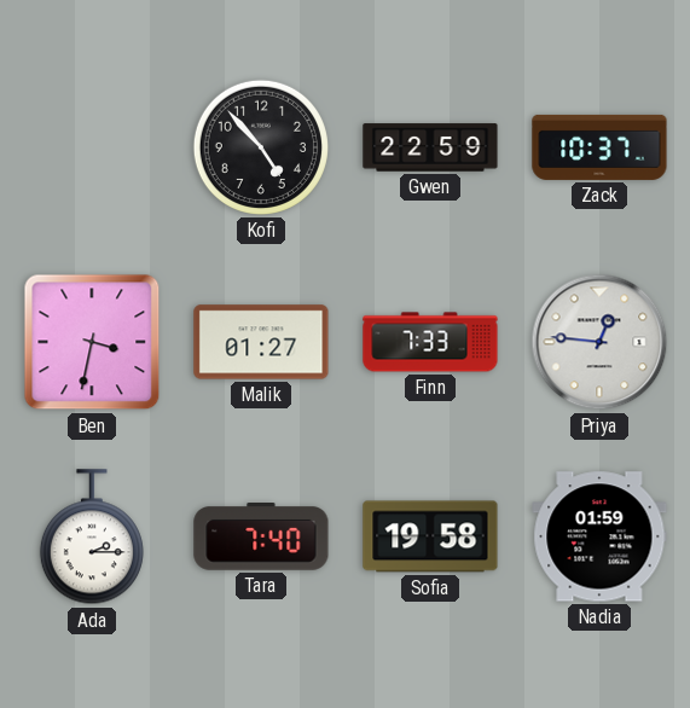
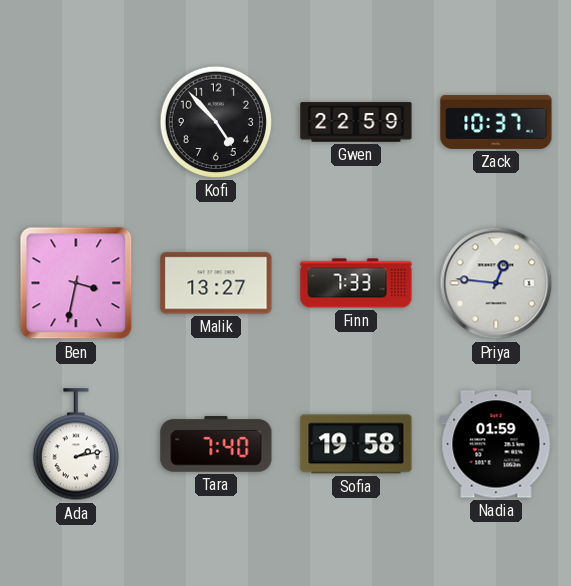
Malik: 01:27 -> 13:27 (216, 283)
Ada: 2:15 -> 2:13 (76, 445)
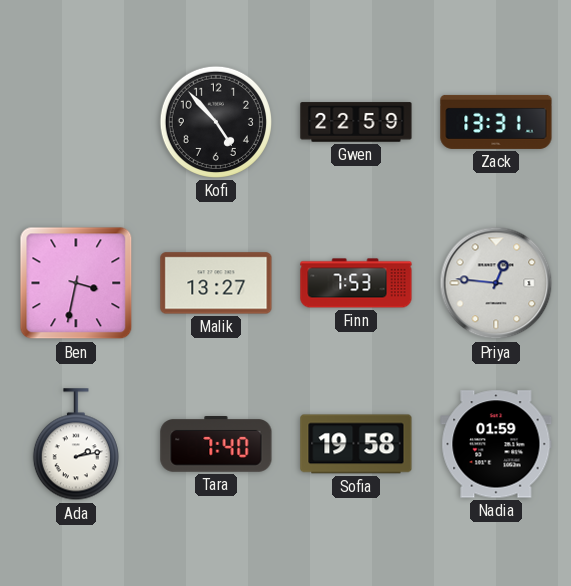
Zack: 10:37 -> 13:31 (496, 122)
Finn: 7:33 -> 7:53 (356, 283)
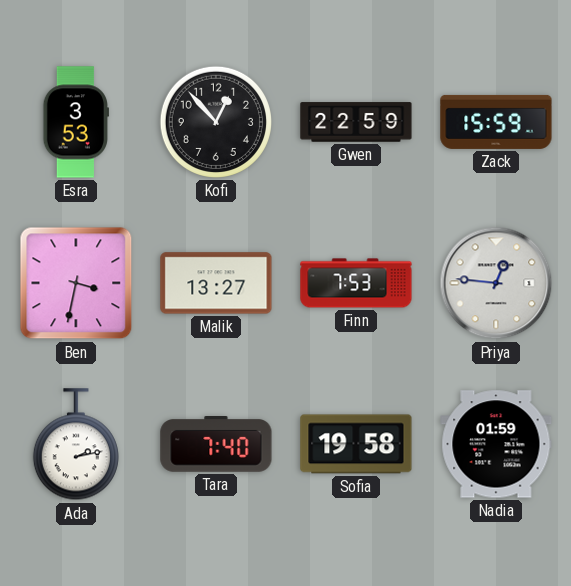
Esra: none -> 3:53 (76, 122)
Kofi: 4:53 -> 12:53 (216, 122)
Zack: 13:31 -> 15:59 (496, 122)
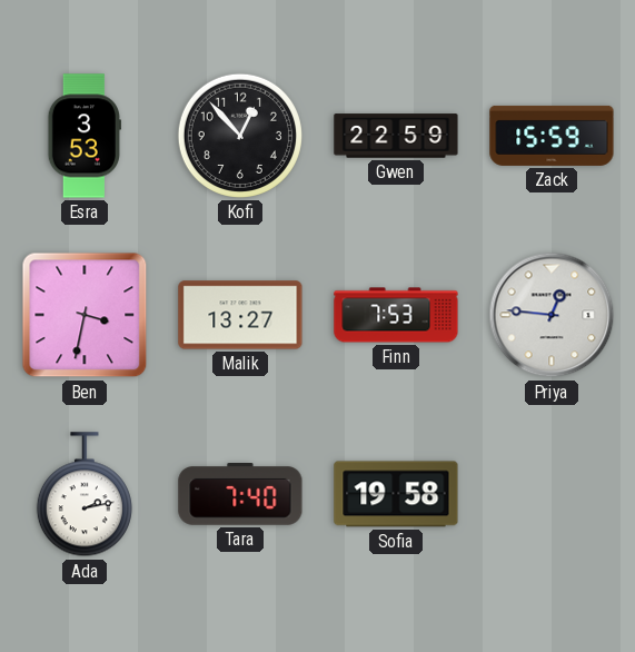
Nadia: 01:59 -> none (496, 444)
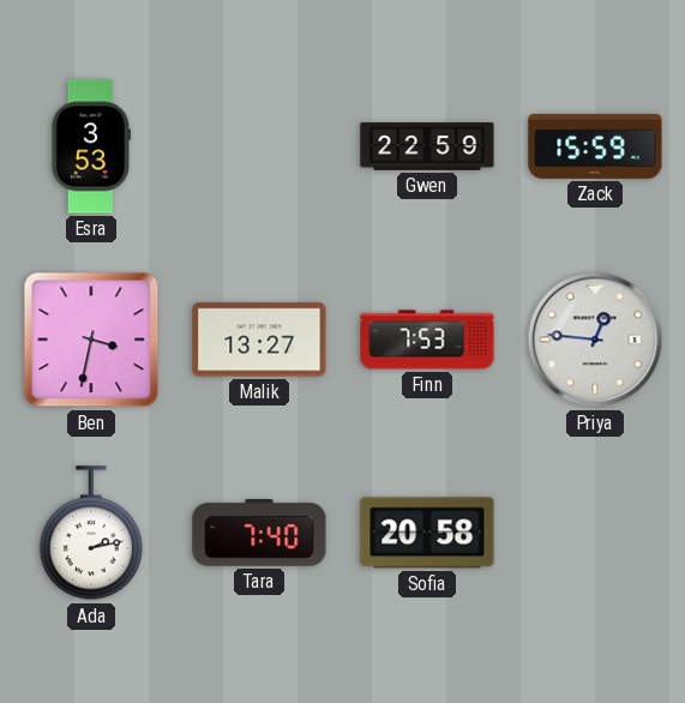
Kofi: 12:53 -> none (240, 136)
Sofia: 19:58 -> 20:58 (427, 533)
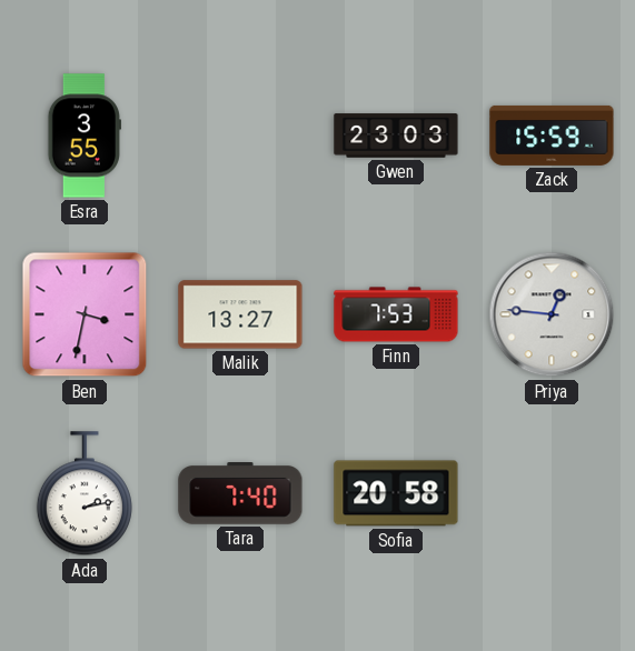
Esra: 3:53 -> 3:55 (85, 136)
Gwen: 22:59 -> 23:03 (396, 136)
